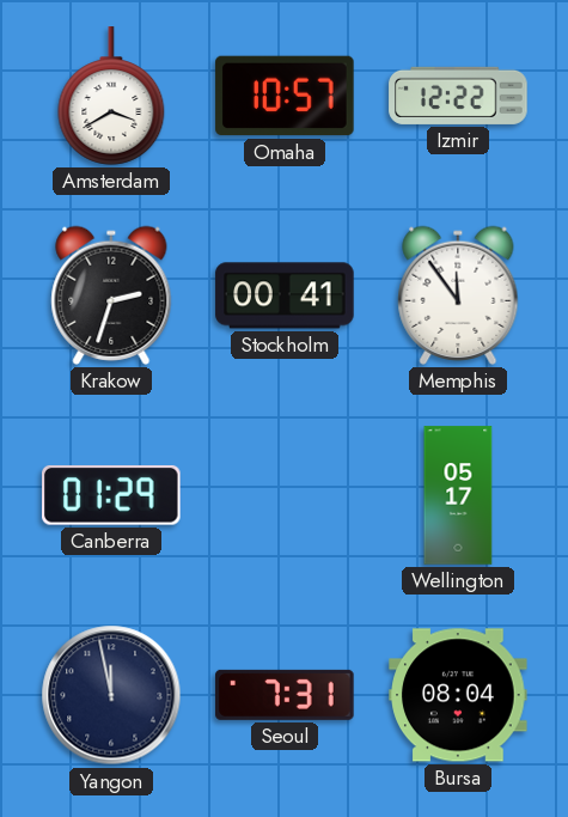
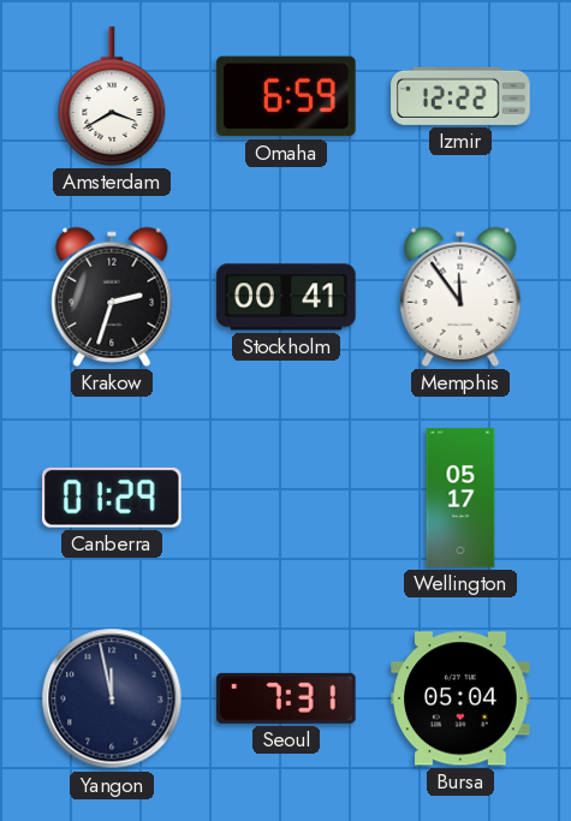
Omaha: 10:57 -> 6:59 (286, 96)
Bursa: 08:04 -> 05:04 (460, 698)
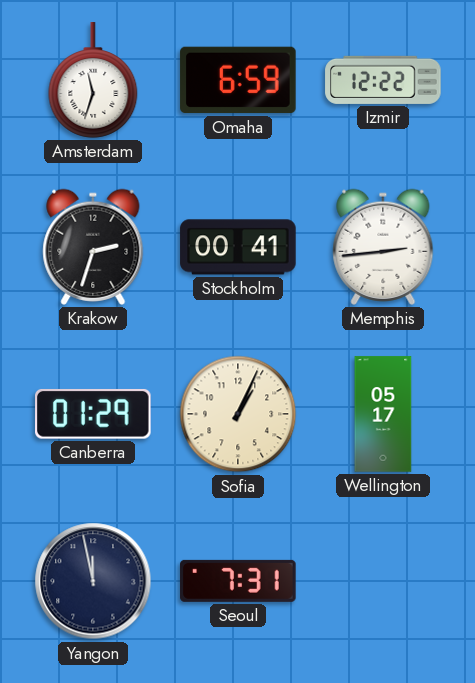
Amsterdam: 3:40 -> 11:33 (93, 80)
Memphis: 11:54 -> 2:44 (383, 247)
Sofia: none -> 1:04 (238, 414)
Bursa: 05:04 -> none (460, 698)
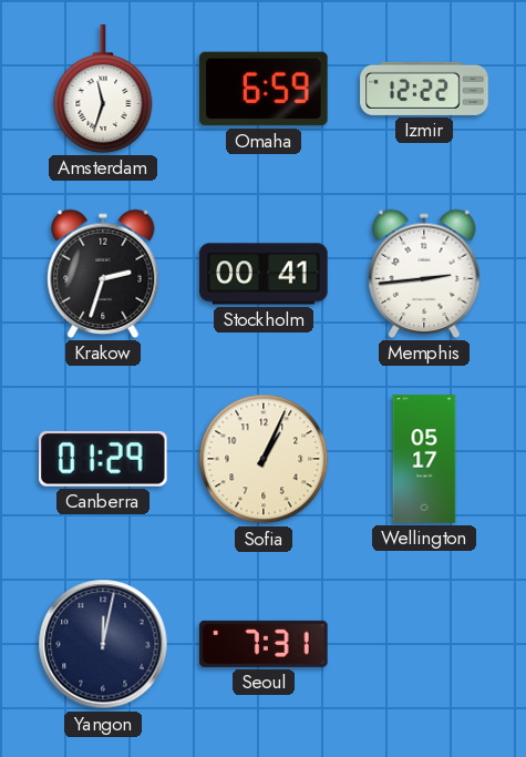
Yangon: 11:58 -> 12:02 (103, 644)
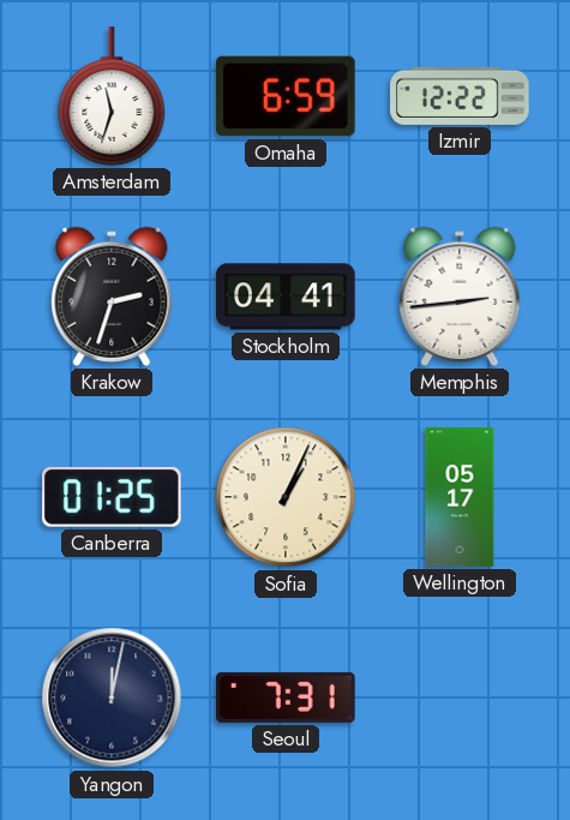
Stockholm: 00:41 -> 04:41 (286, 297)
Canberra: 01:29 -> 01:25 (113, 497)
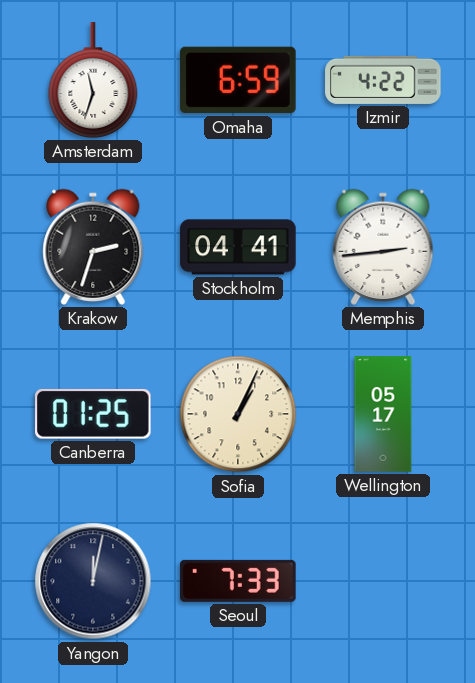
Izmir: 12:22 -> 4:22 (383, 80)
Seoul: 7:31 -> 7:33 (238, 581)
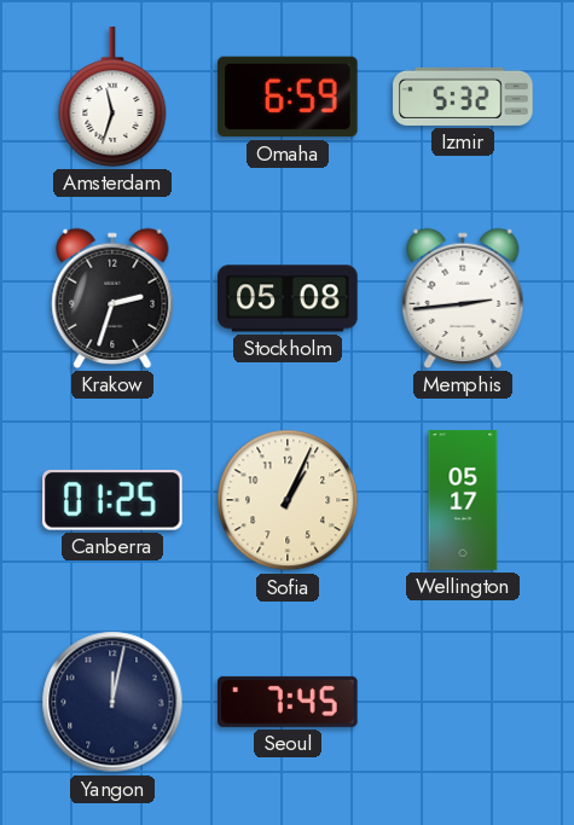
Izmir: 4:22 -> 5:32 (463, 97)
Stockholm: 04:41 -> 05:08 (288, 298)
Seoul: 7:33 -> 7:45 (288, 702)
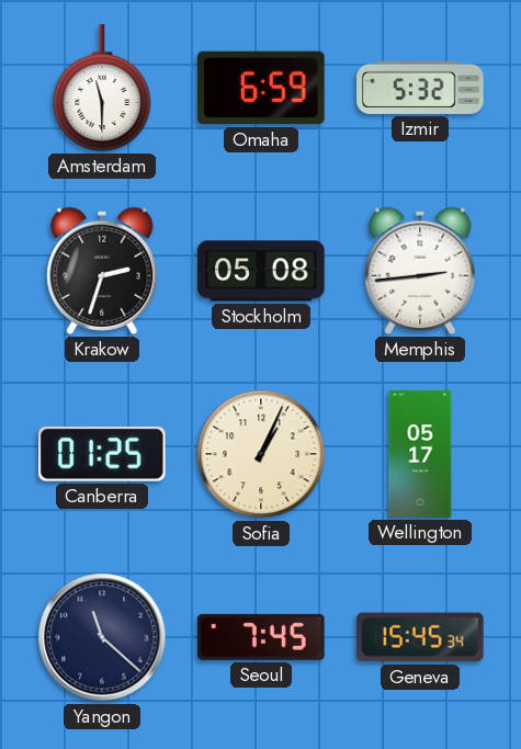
Amsterdam: 11:33 -> 11:30 (102, 88)
Yangon: 12:02 -> 11:22 (102, 637)
Geneva: none -> 15:45 (420, 637)
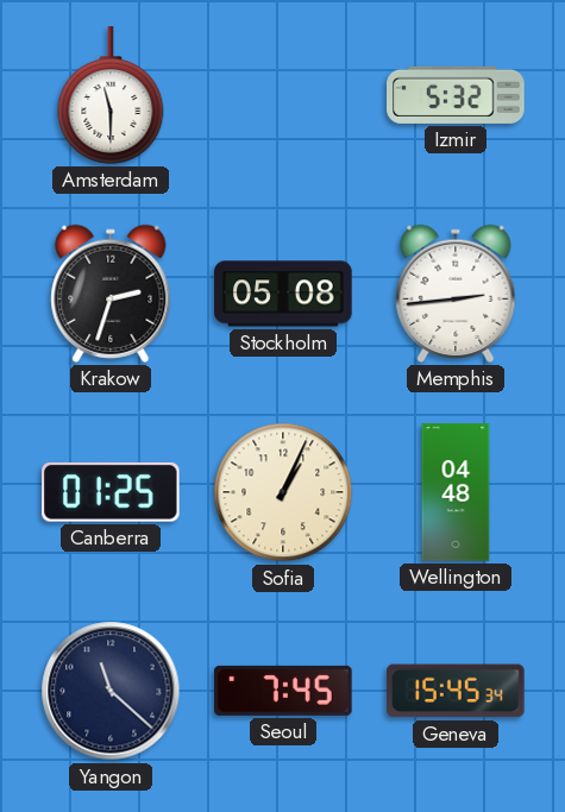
Omaha: 6:59 -> none (261, 88)
Wellington: 05:17 -> 04:48 (456, 492)
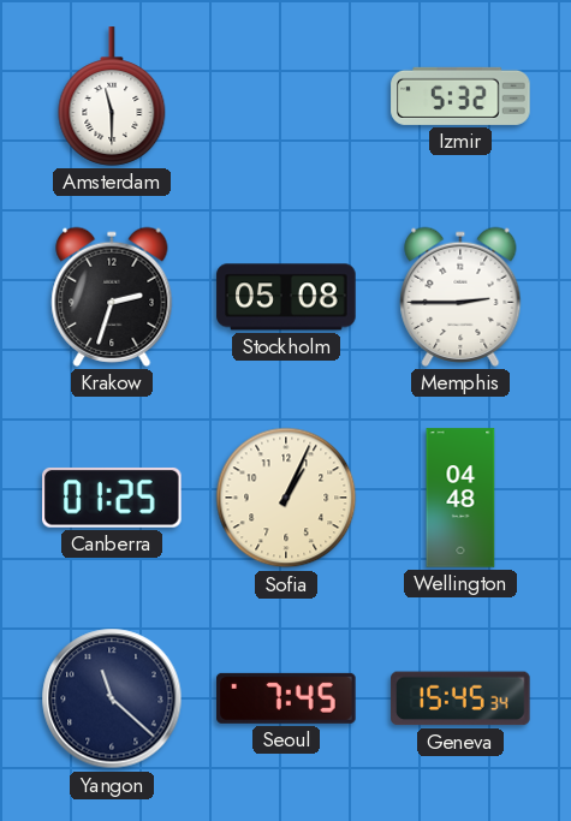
Memphis: 2:44 -> 2:45 (460, 297)
